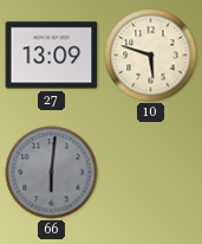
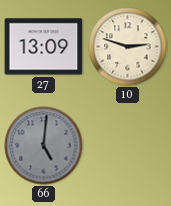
10: 5:48 -> 2:48 (128, 47)
66: 6:01 -> 5:01 (44, 146)
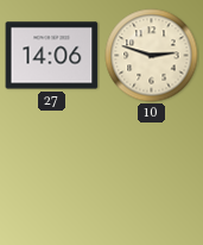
27: 13:09 -> 14:06 (52, 56)
66: 5:01 -> none (44, 146)
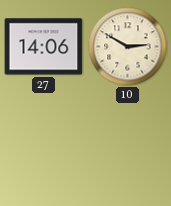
10: 2:48 -> 2:50 (128, 47)
